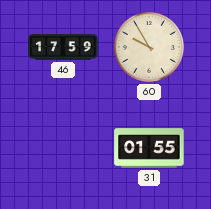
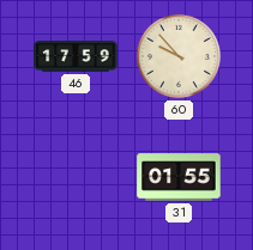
60: 9:55 -> 9:53 (179, 56)
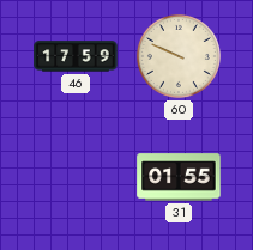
60: 9:53 -> 9:49 (179, 56)
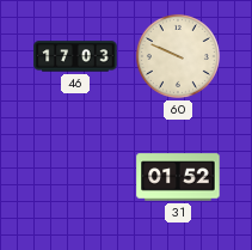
46: 17:59 -> 17:03 (75, 56)
31: 01:55 -> 01:52 (178, 177)
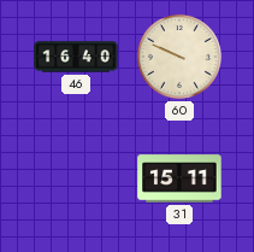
46: 17:03 -> 16:40 (76, 57)
31: 01:52 -> 15:11 (179, 178)
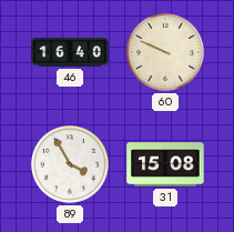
89: none -> 3:55 (70, 164)
31: 15:11 -> 15:08 (165, 164)
